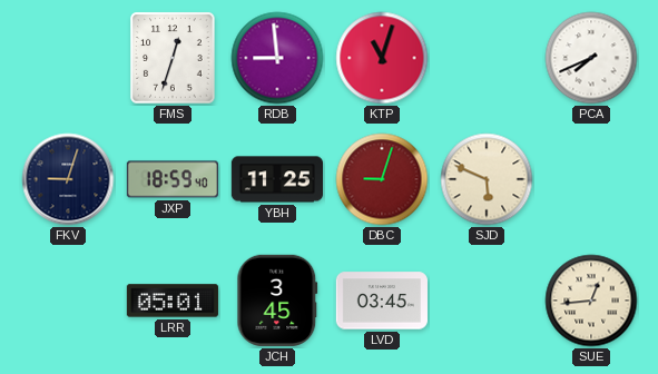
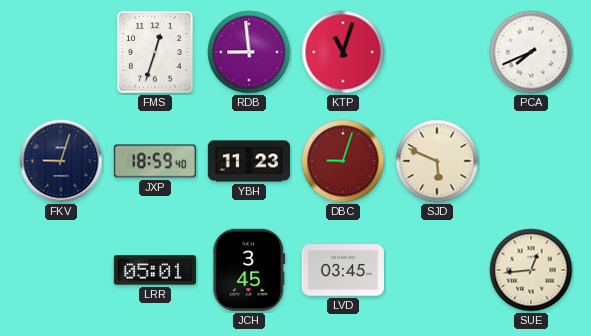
YBH: 11:25 -> 11:23 (248, 161)
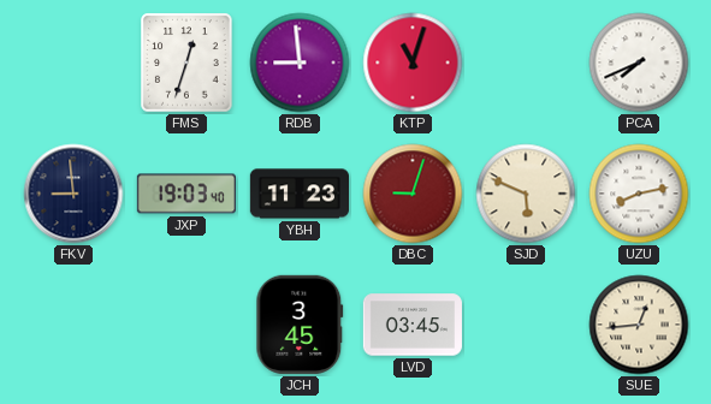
FKV: 9:03 -> 8:59 (73, 194)
JXP: 18:59 -> 19:03 (186, 194)
UZU: none -> 8:13 (639, 194)
LRR: 05:01 -> none (155, 270)
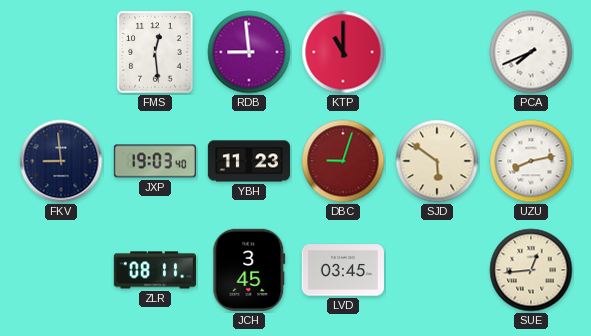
FMS: 12:33 -> 12:29 (155, 52)
KTP: 11:03 -> 11:00 (343, 52)
SJD: 5:49 -> 5:51 (437, 161)
ZLR: none -> 08:11 (154, 270)
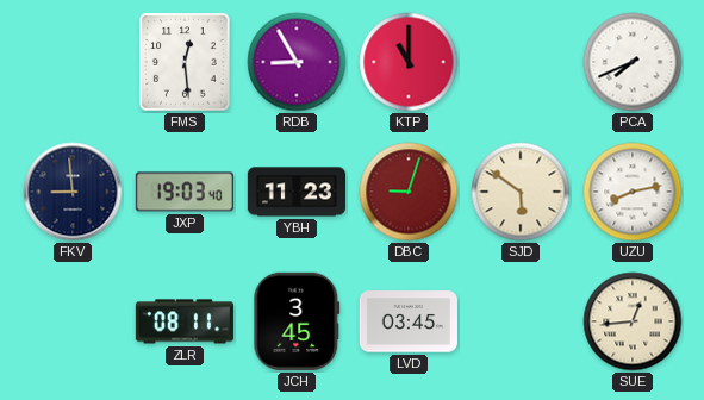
RDB: 8:59 -> 8:55 (297, 62)
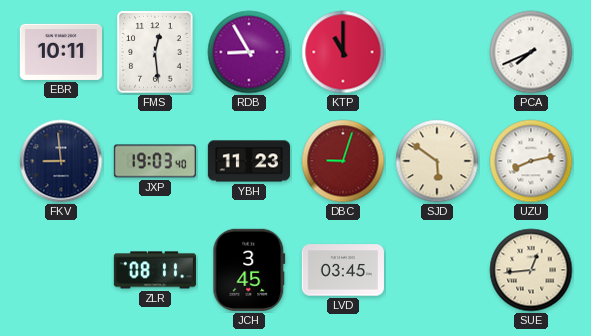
EBR: none -> 10:11 (61, 52)
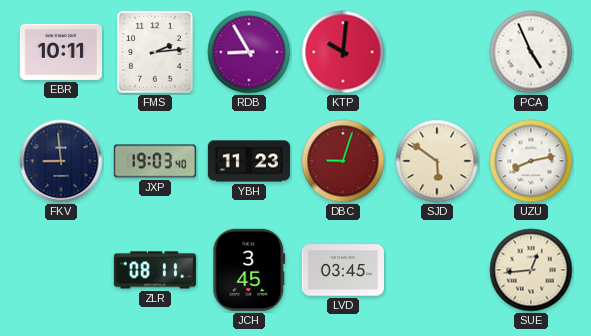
FMS: 12:29 -> 2:14 (155, 52)
KTP: 11:00 -> 10:01 (343, 52)
PCA: 7:41 -> 4:56 (531, 52)
